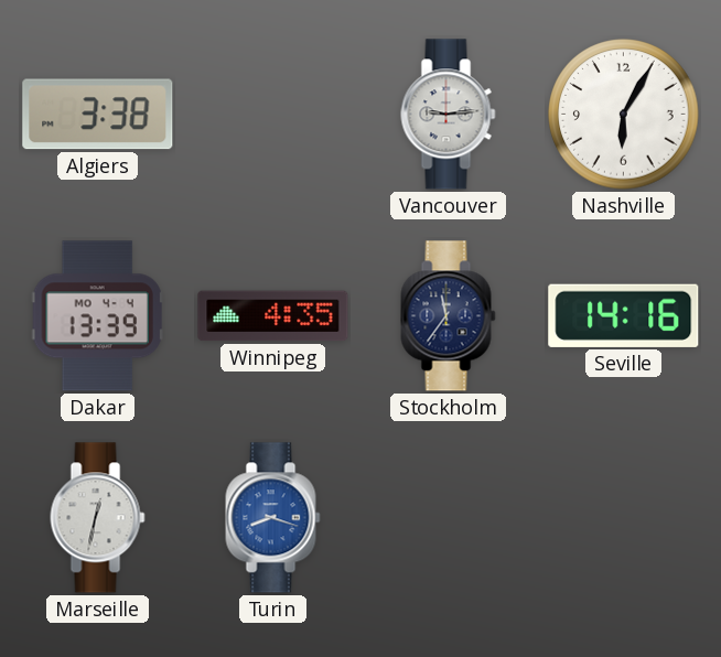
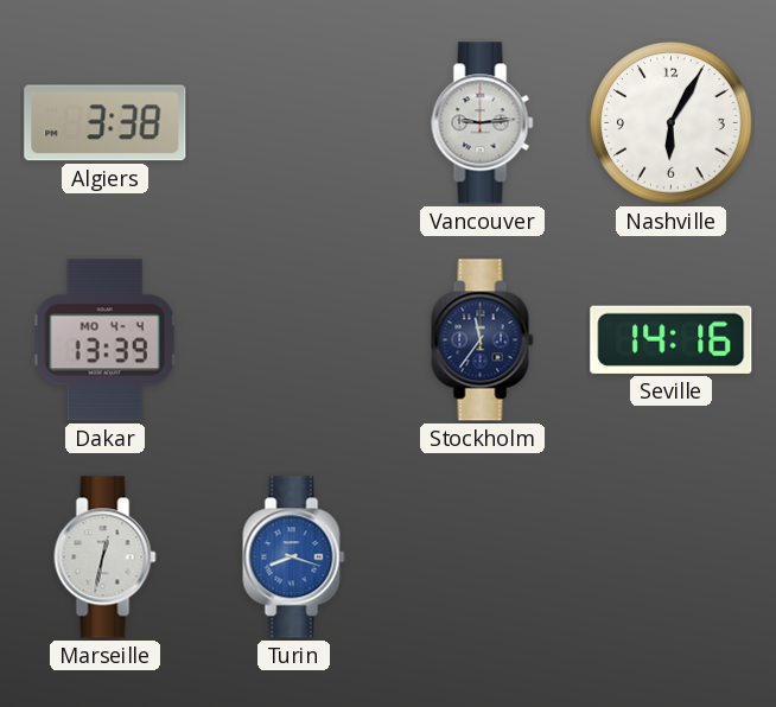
Winnipeg: 4:35 -> none (273, 316)
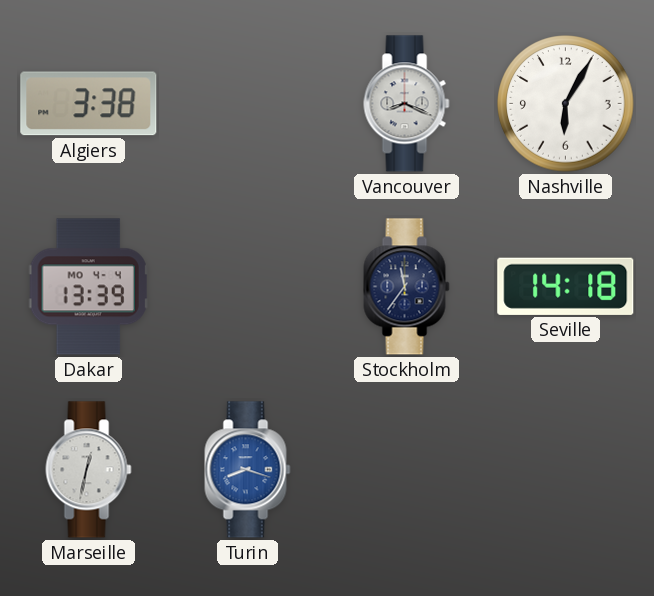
Vancouver: 9:14 -> 8:19 (407, 104)
Seville: 14:16 -> 14:18 (566, 286)
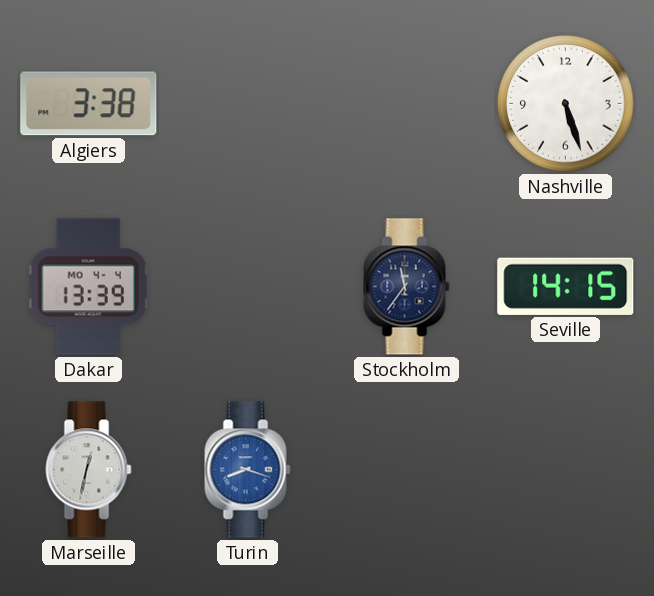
Vancouver: 8:19 -> none (407, 104)
Nashville: 6:05 -> 5:27 (566, 104)
Seville: 14:18 -> 14:15 (566, 286)
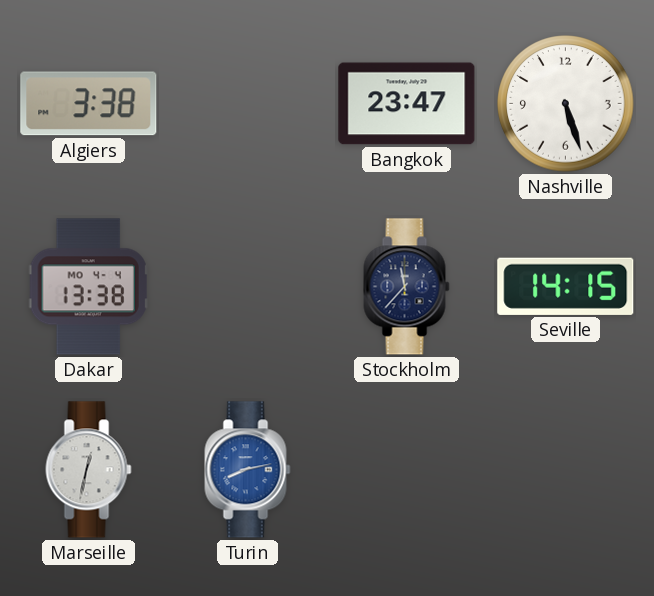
Bangkok: none -> 23:47 (407, 104)
Dakar: 13:39 -> 13:38 (88, 287)
Stockholm: 11:36 -> 11:37 (407, 287)
Turin: 8:18 -> 8:13 (248, 470)
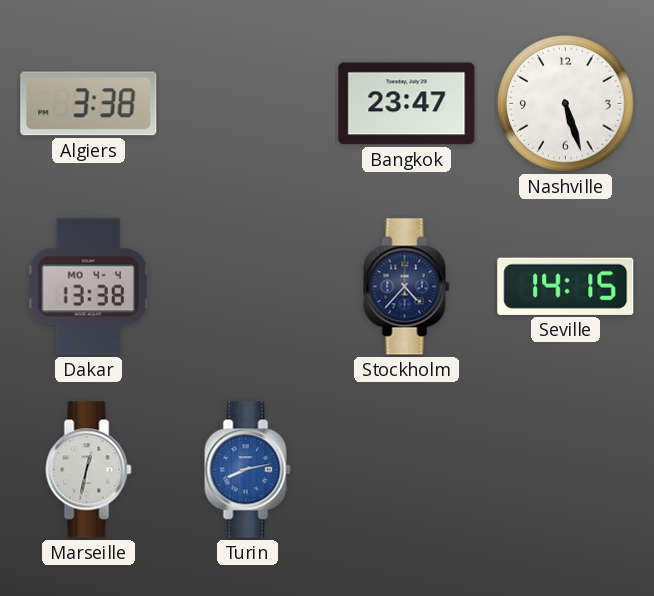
Stockholm: 11:37 -> 4:37 (407, 287)
